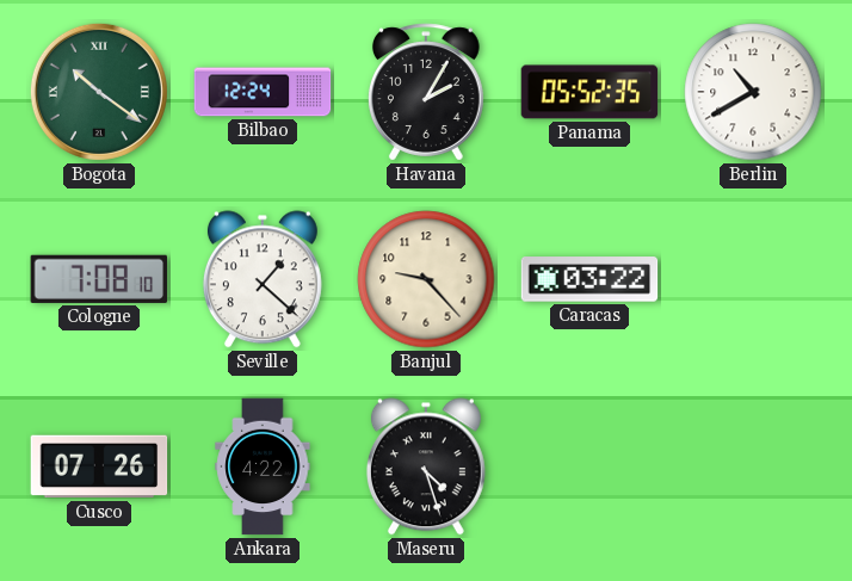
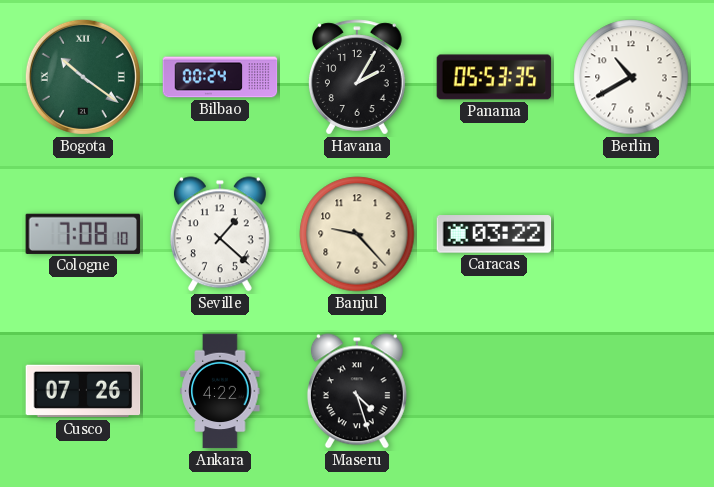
Bilbao: 12:24 -> 00:24 (220, 77)
Panama: 05:52 -> 05:53 (494, 77)
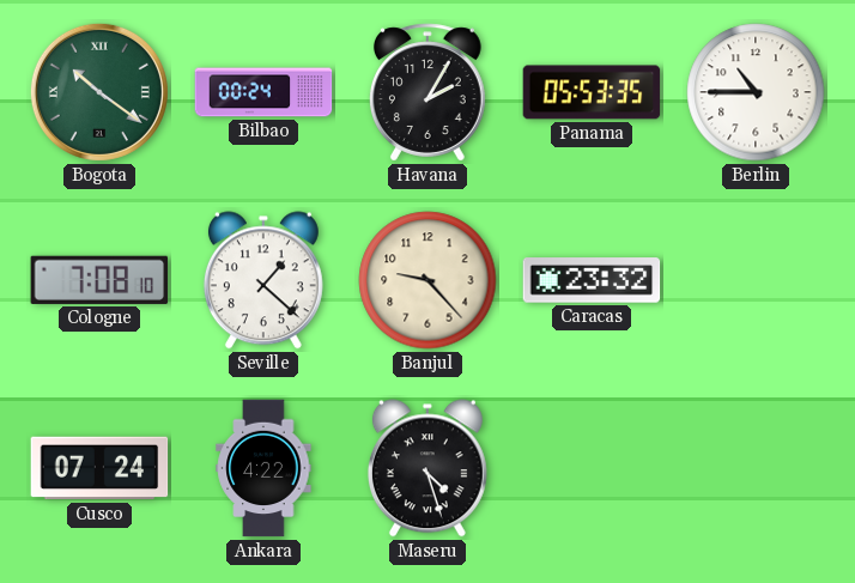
Berlin: 10:40 -> 10:45 (756, 92)
Caracas: 03:22 -> 23:32 (592, 280)
Cusco: 07:26 -> 07:24 (99, 468)
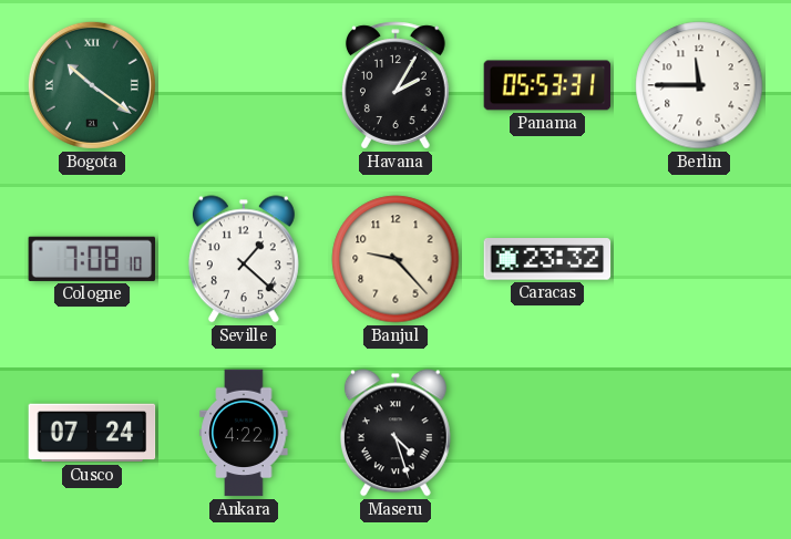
Bilbao: 00:24 -> none (263, 92)
Panama: 05:53:35 -> 05:53:31 (547, 85)
Berlin: 10:45 -> 11:45 (699, 85)
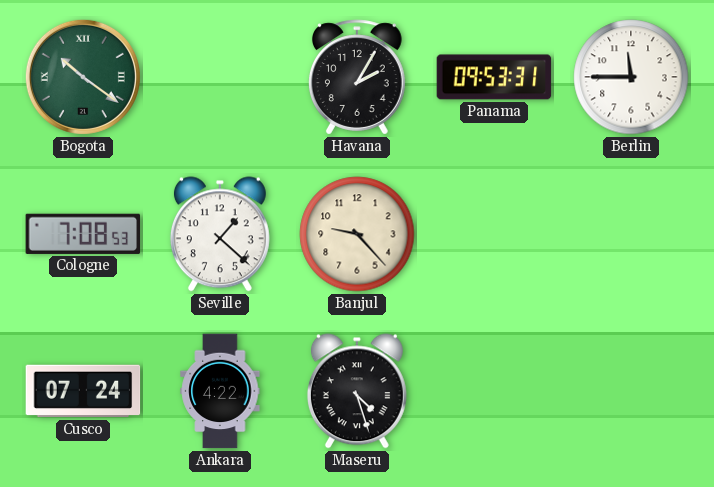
Panama: 05:53 -> 09:53 (494, 77)
Cologne: 7:08:10 -> 7:08:53 (83, 234)
Caracas: 23:32 -> none (547, 259)
